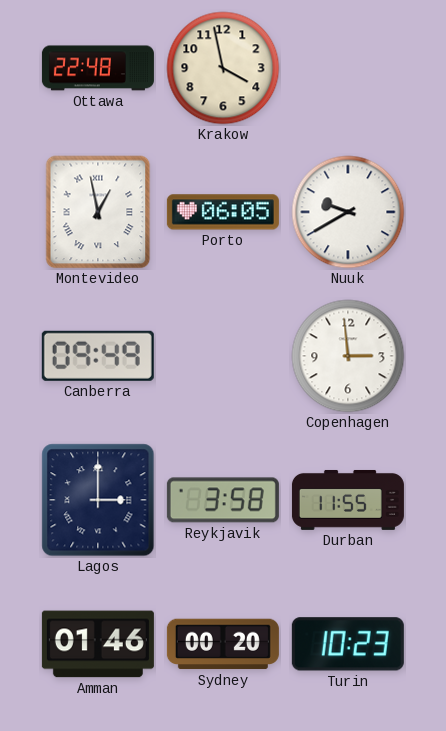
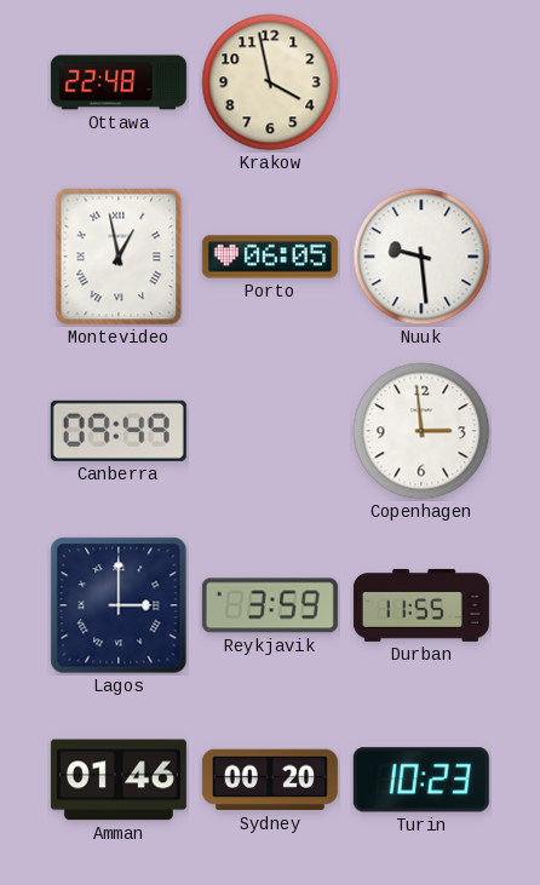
Nuuk: 9:40 -> 9:29 (421, 257)
Reykjavik: 3:58 -> 3:59 (270, 605)
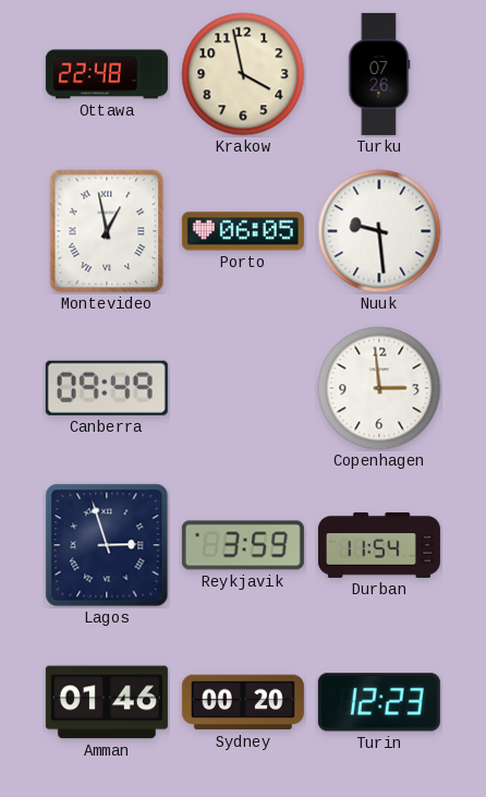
Turku: none -> 07:26 (379, 74)
Lagos: 3:00 -> 2:57 (107, 545)
Durban: 11:55 -> 11:54 (379, 545)
Turin: 10:23 -> 12:23 (379, 702)
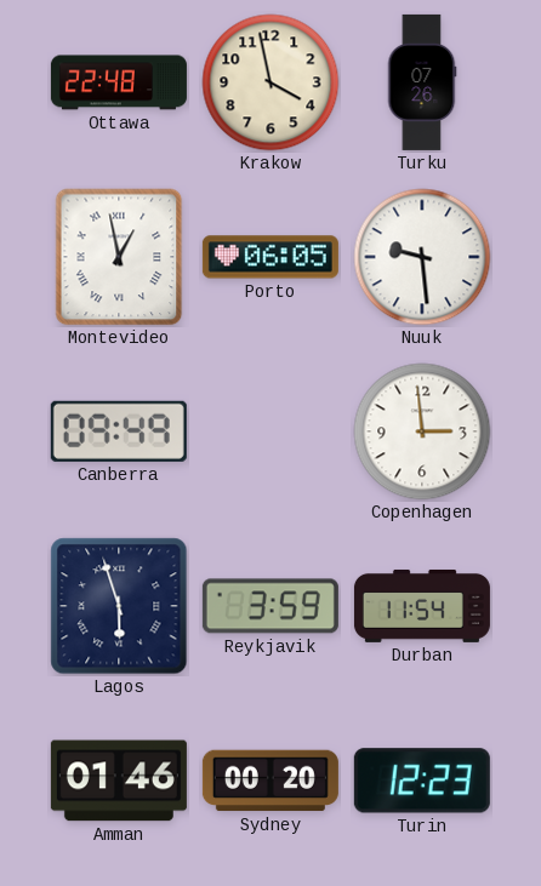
Lagos: 2:57 -> 5:57 (119, 606)
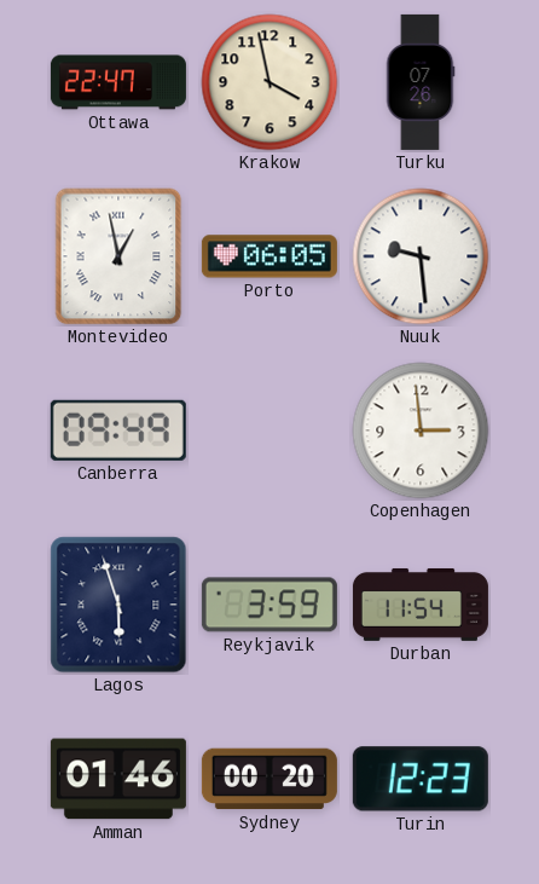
Ottawa: 22:48 -> 22:47 (118, 82)
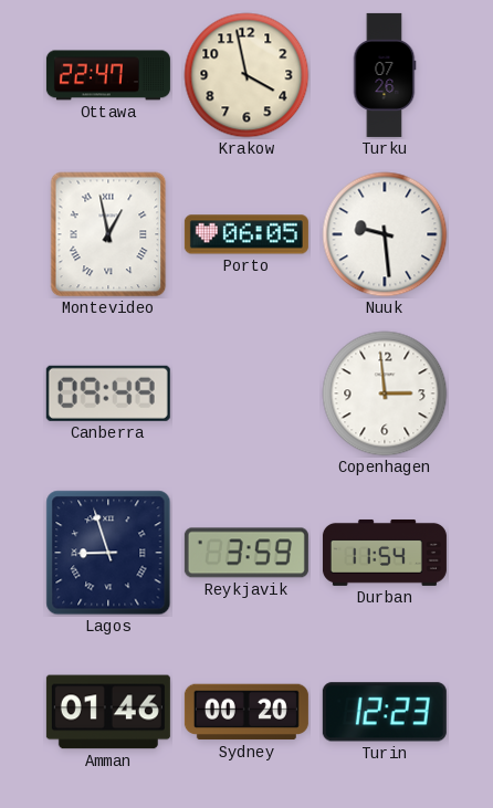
Lagos: 5:57 -> 8:57 (108, 553)
